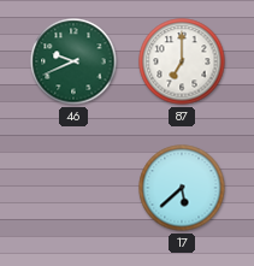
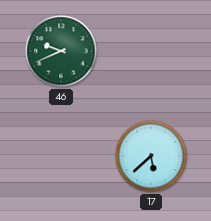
87: 7:00 -> none (182, 61)
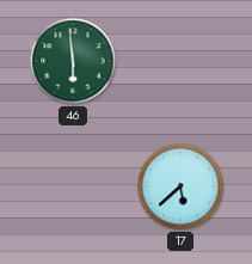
46: 9:41 -> 5:59 (73, 61)
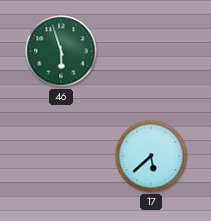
46: 5:59 -> 5:57 (61, 51)
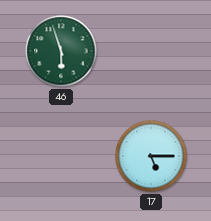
17: 5:38 -> 5:15 (151, 156)
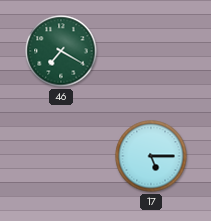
46: 5:57 -> 7:20 (61, 51)
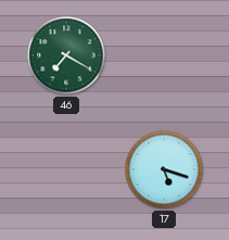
17: 5:15 -> 5:18 (164, 169)
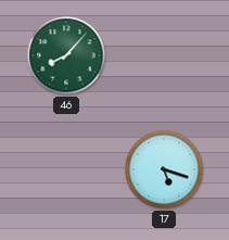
46: 7:20 -> 8:07 (66, 55)
